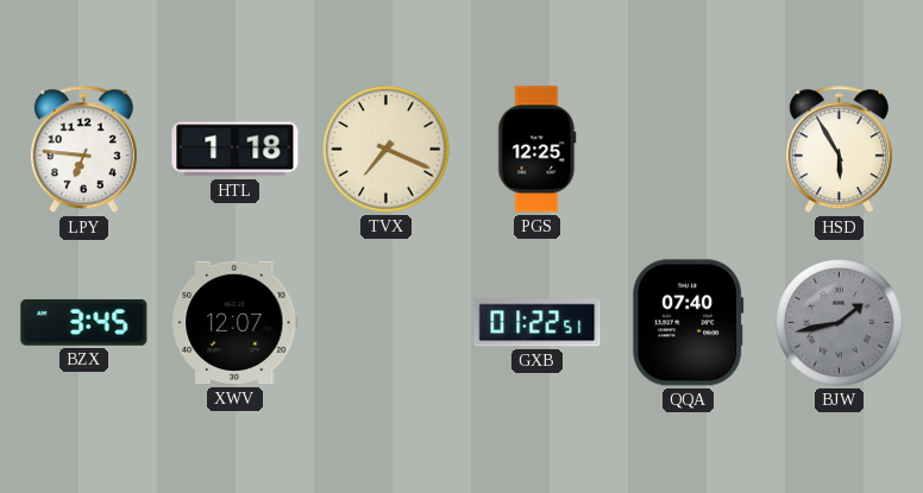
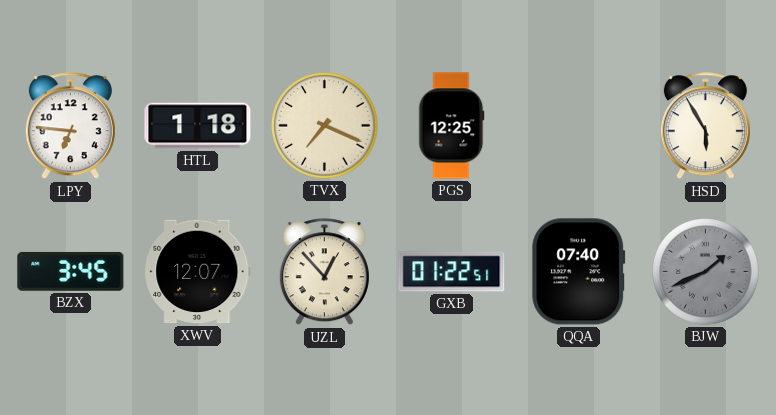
UZL: none -> 12:53 (324, 272)
BJW: 1:43 -> 1:41 (706, 272)
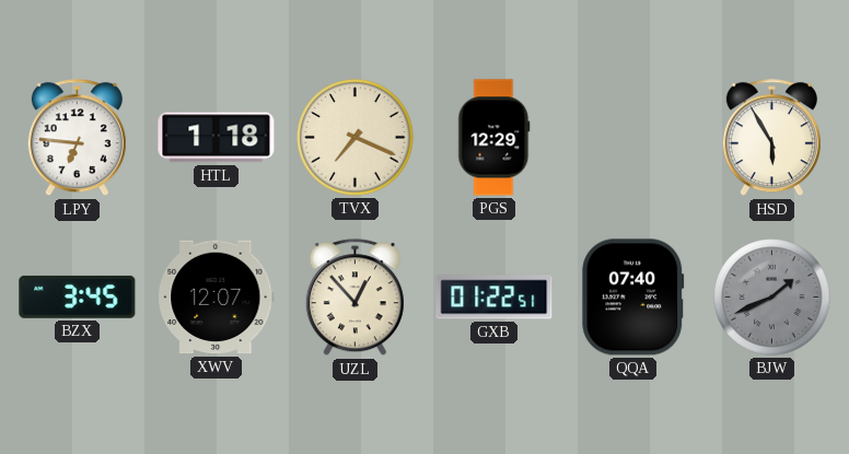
PGS: 12:25 -> 12:29 (495, 138)
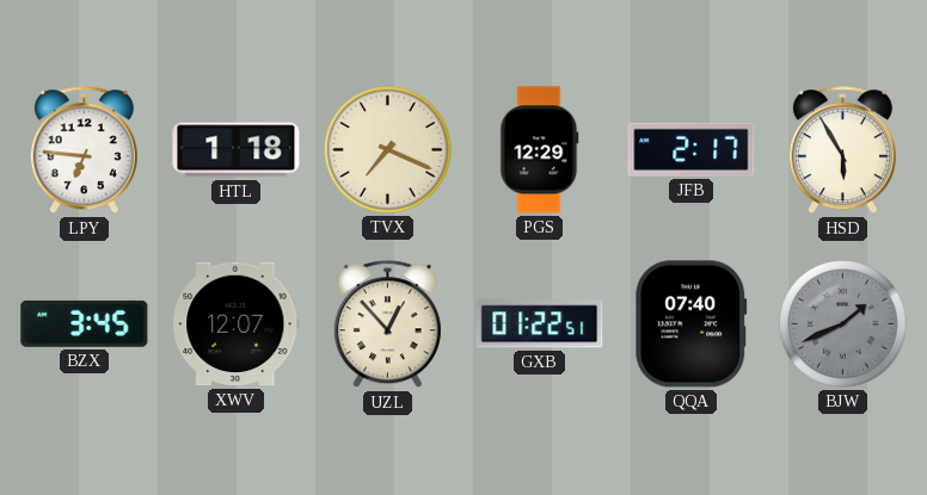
JFB: none -> 2:17 (692, 149)
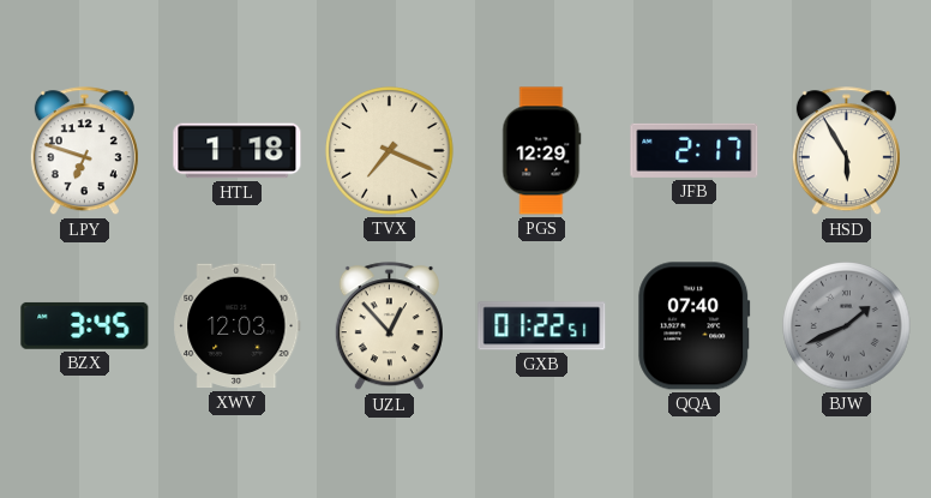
LPY: 6:46 -> 6:48 (84, 151)
XWV: 12:07 -> 12:03 (238, 326)
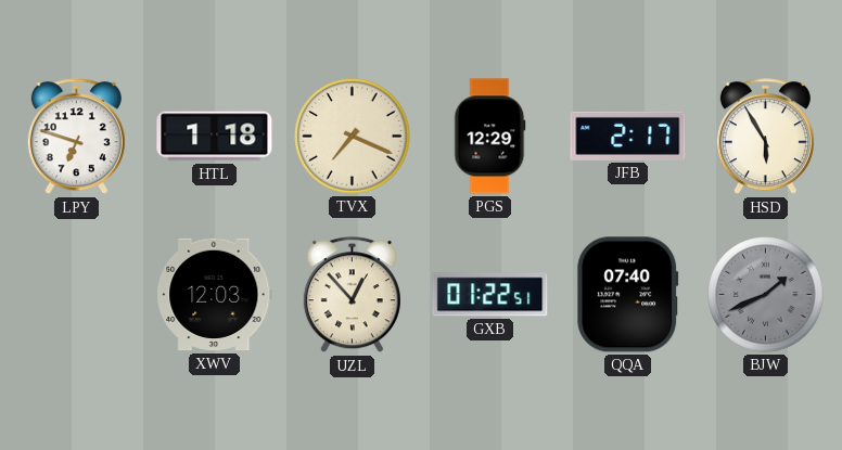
BZX: 3:45 -> none (85, 325)
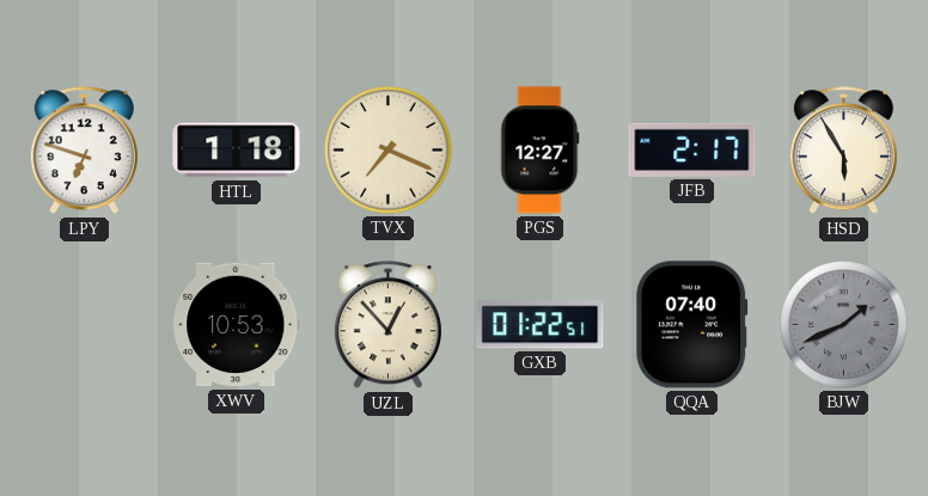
PGS: 12:29 -> 12:27 (541, 151)
XWV: 12:03 -> 10:53 (237, 325)
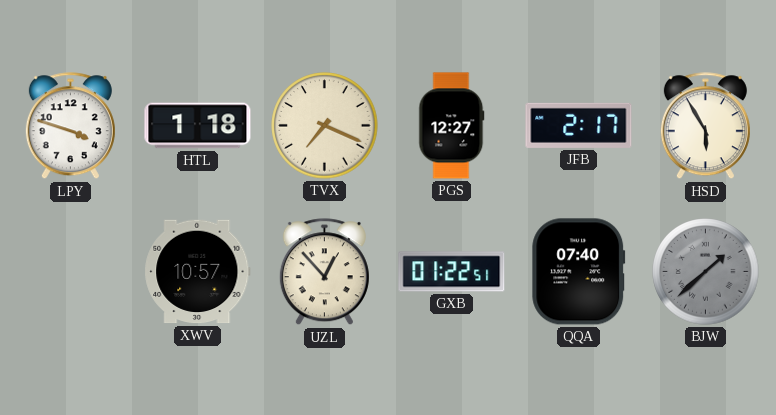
LPY: 6:48 -> 3:48 (70, 126)
XWV: 10:53 -> 10:57 (198, 272)
BJW: 1:41 -> 1:38 (706, 272)
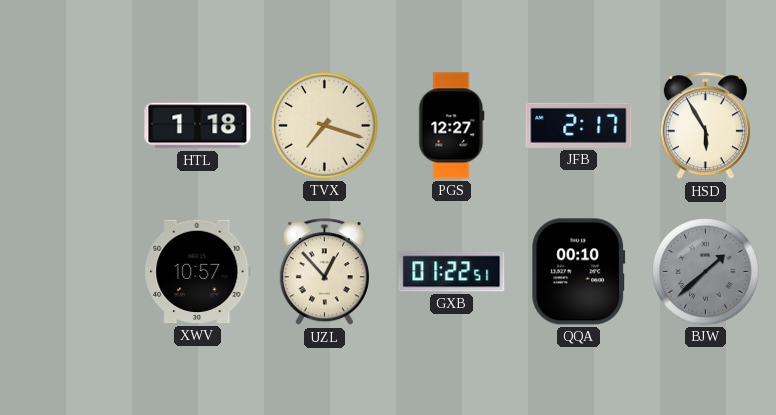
LPY: 3:48 -> none (70, 126)
TVX: 7:19 -> 7:18 (325, 126)
QQA: 07:40 -> 00:10 (579, 272)
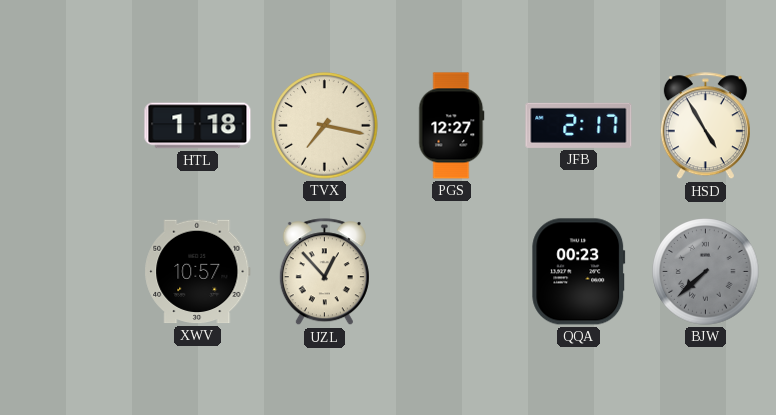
TVX: 7:18 -> 7:17 (325, 126)
HSD: 5:55 -> 4:55 (705, 126)
GXB: 01:22 -> none (452, 272)
QQA: 00:10 -> 00:23 (579, 272)
BJW: 1:38 -> 7:38 (706, 272)
